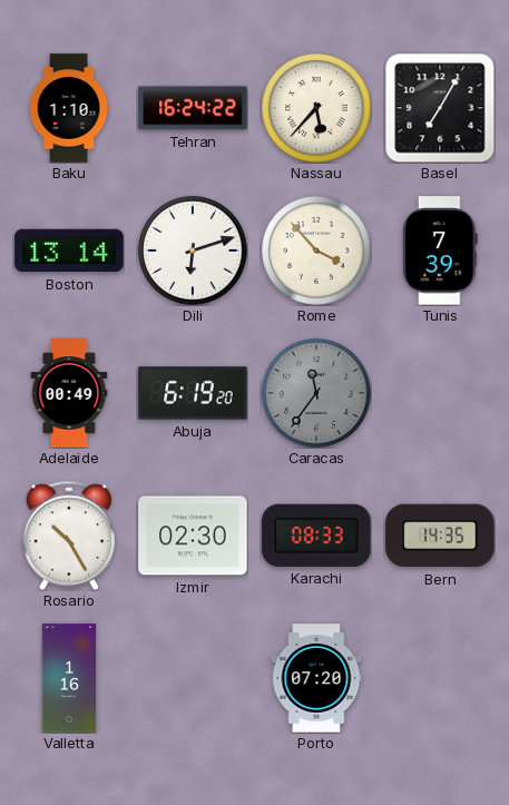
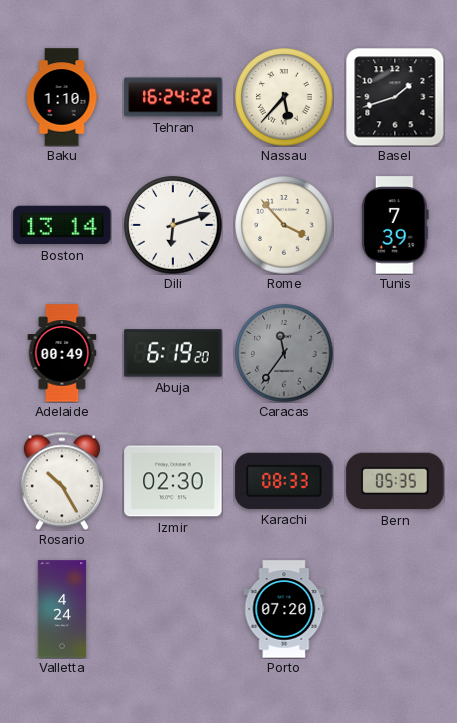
Basel: 7:05 -> 1:42 (395, 97)
Bern: 14:35 -> 05:35 (395, 481)
Valletta: 1:16 -> 4:24 (62, 609)
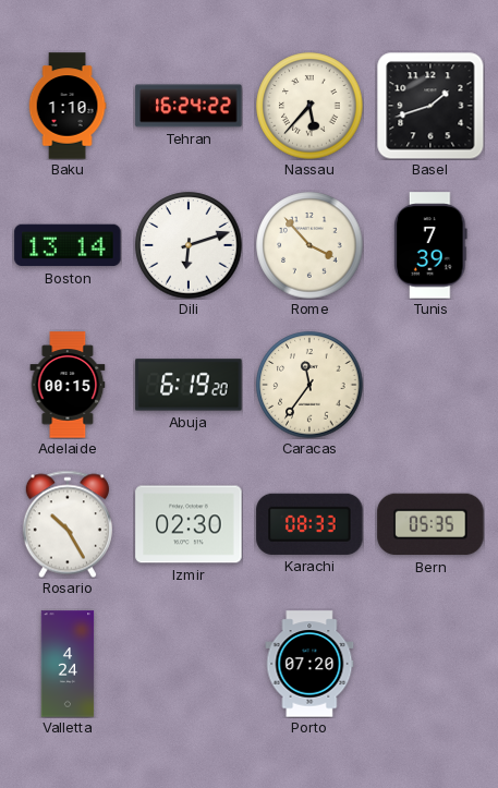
Adelaide: 00:49 -> 00:15 (68, 385)
Caracas dial: grey -> cream (309, 385)
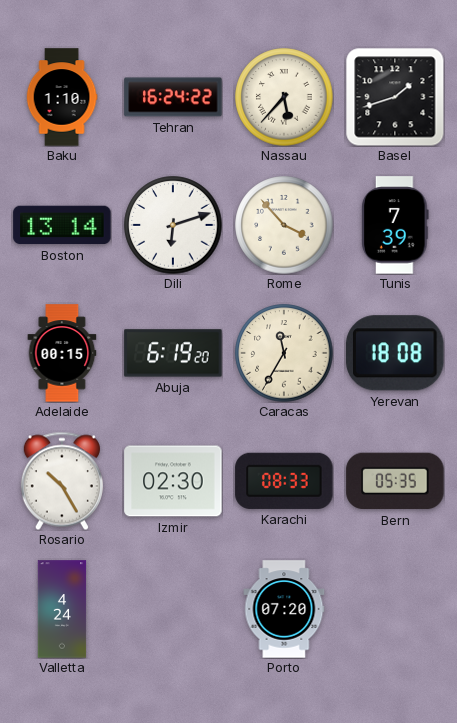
Caracas: 11:36 -> 11:35 (284, 353)
Yerevan: none -> 18:08 (396, 353)
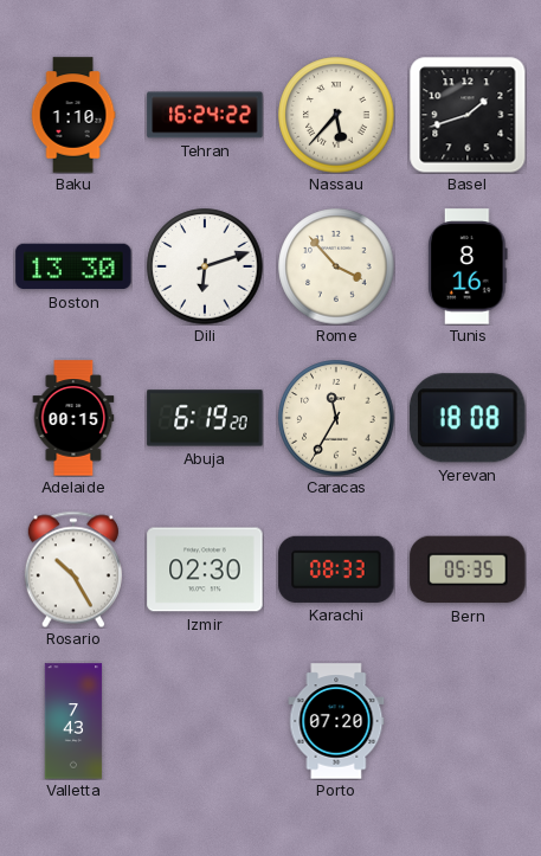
Boston: 13:14 -> 13:30 (73, 266)
Tunis: 7:39 -> 8:16 (468, 266)
Valletta: 4:24 -> 7:43 (73, 721)
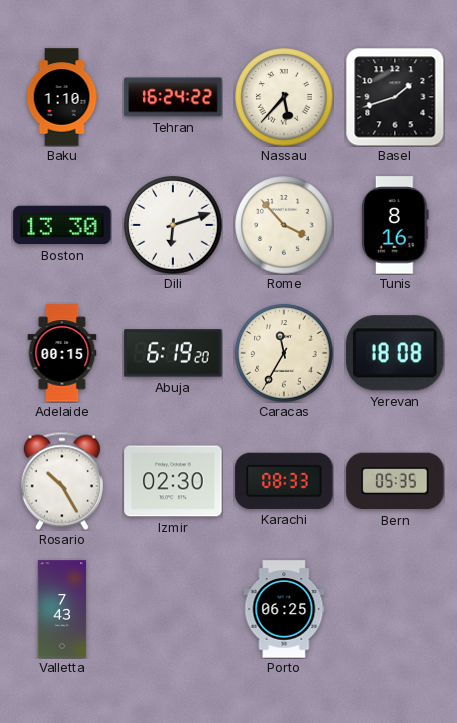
Porto: 07:20 -> 06:25 (284, 609)
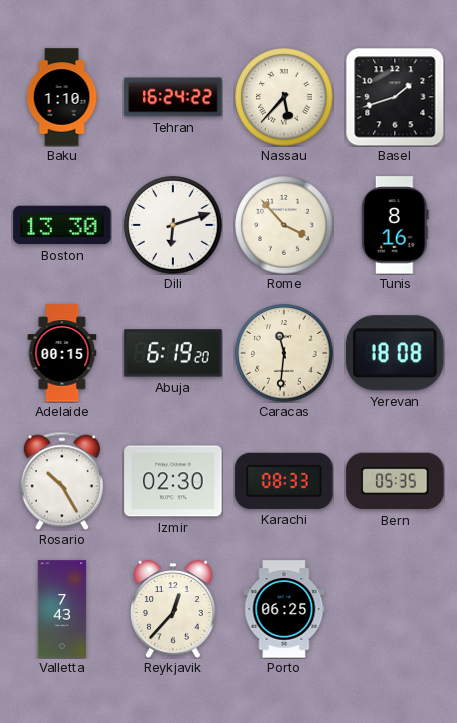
Caracas: 11:35 -> 11:31 (284, 353)
Reykjavik: none -> 12:37 (174, 609)
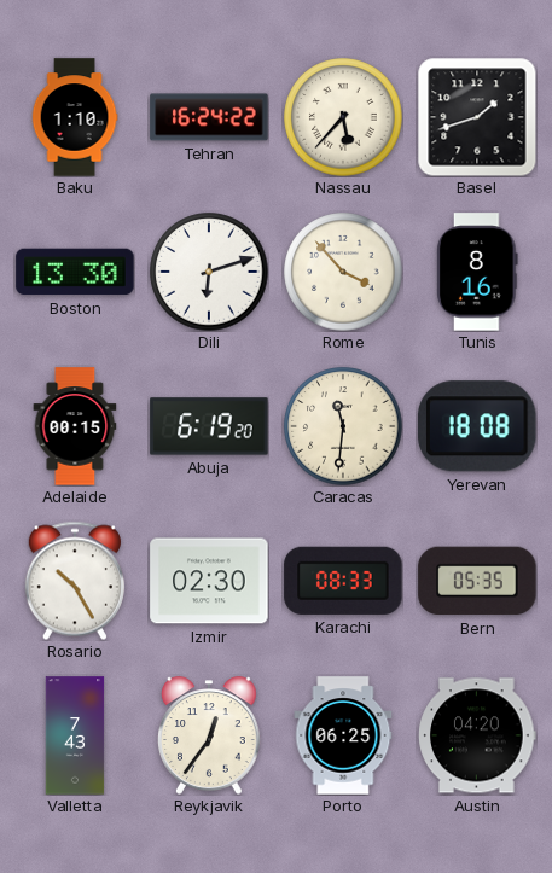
Reykjavik: 12:37 -> 12:36 (210, 735)
Austin: none -> 04:20 (477, 735)
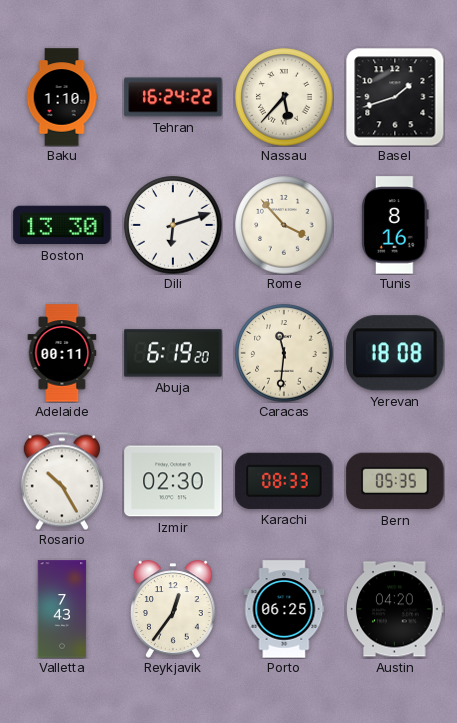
Adelaide: 00:15 -> 00:11 (62, 353)
